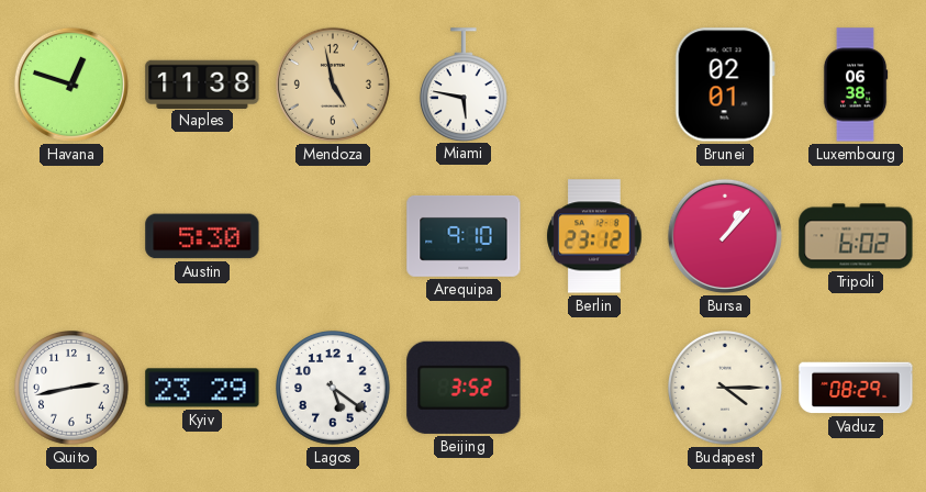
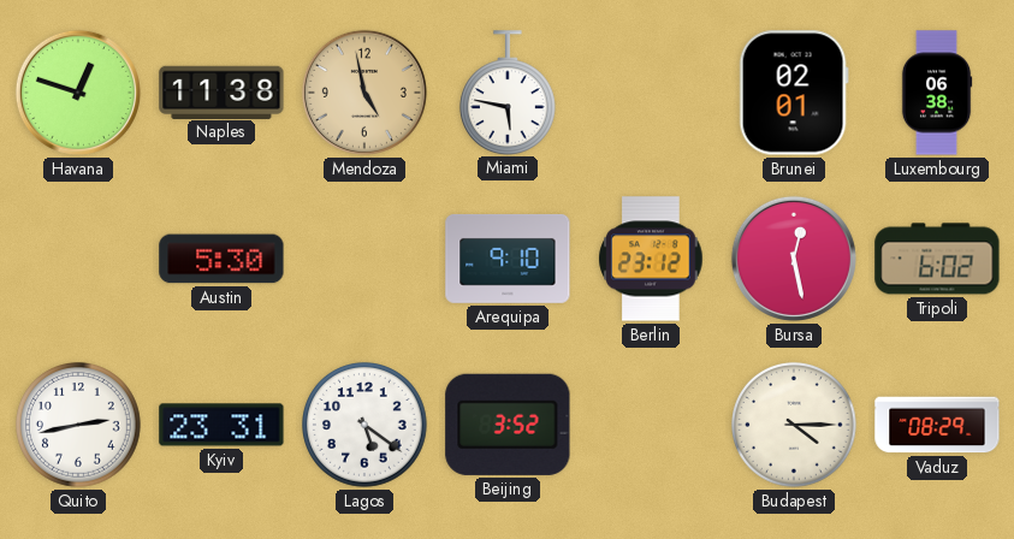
Bursa: 1:07 -> 12:28 (794, 259)
Kyiv: 23:29 -> 23:31 (221, 425)
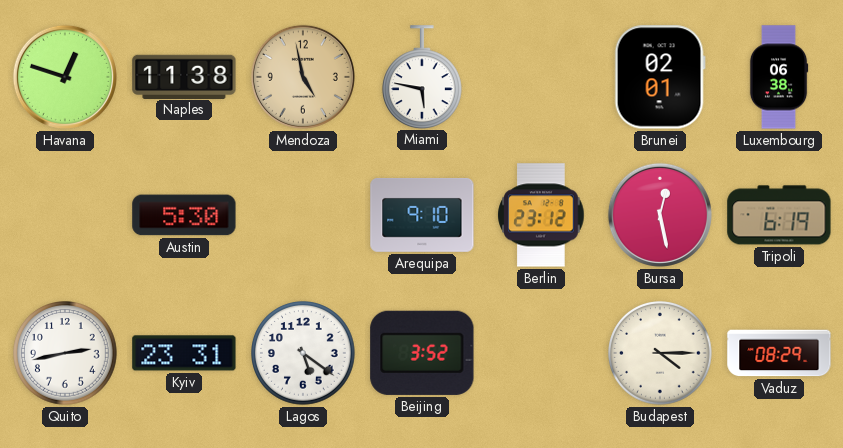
Tripoli: 6:02 -> 6:19 (779, 215)
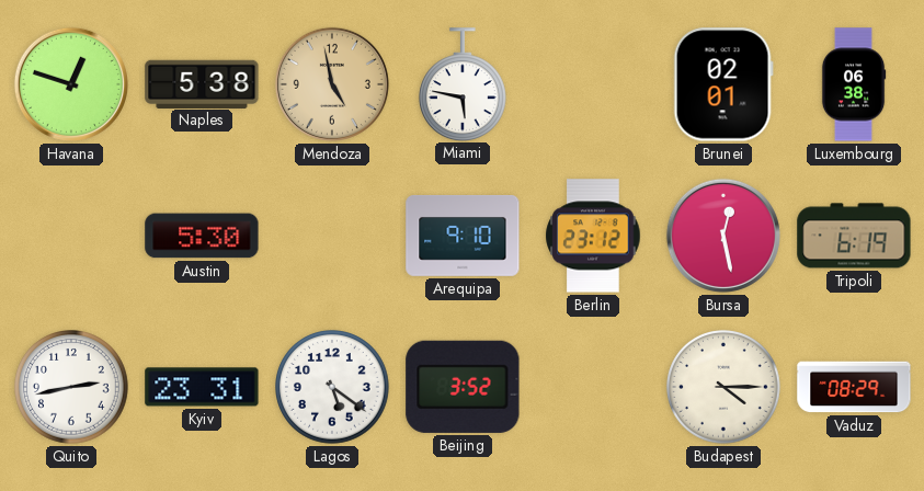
Naples: 11:38 -> 5:38 (202, 83)
